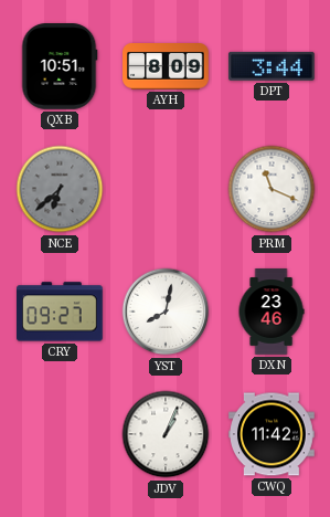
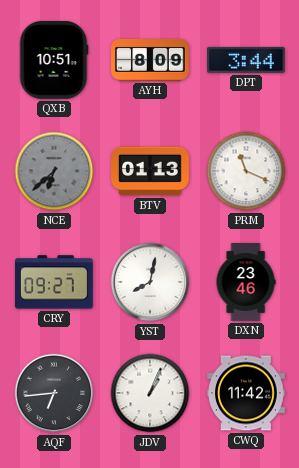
BTV: none -> 01:13 (150, 171)
AQF: none -> 6:44 (54, 393)
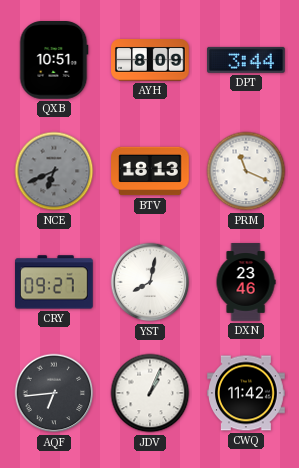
NCE: 6:38 -> 6:41 (54, 171)
BTV: 01:13 -> 18:13 (150, 171)
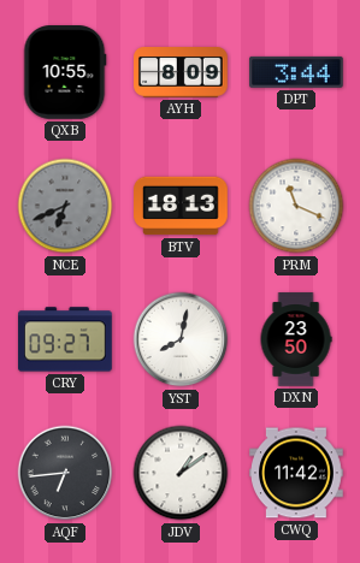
QXB: 10:51 -> 10:55 (65, 73)
DXN: 23:46 -> 23:50 (296, 339)
JDV: 1:04 -> 1:09 (181, 473)
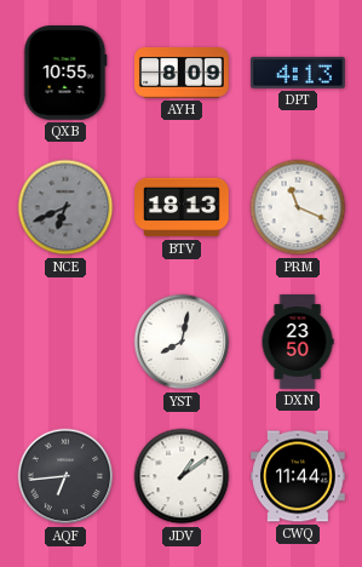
DPT: 3:44 -> 4:13 (299, 73)
CRY: 09:27 -> none (66, 339)
CWQ: 11:42 -> 11:44 (298, 476)
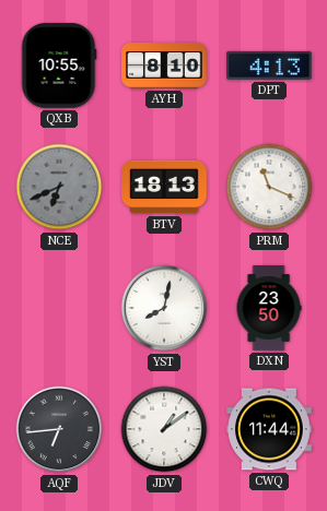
AYH: 8:09 -> 8:10 (164, 67)
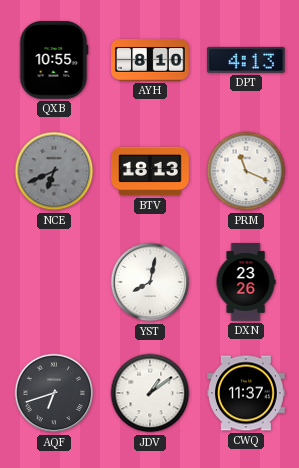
DXN: 23:50 -> 23:26 (246, 282)
AQF: 6:44 -> 6:42 (54, 393)
CWQ: 11:44 -> 11:37 (246, 393)
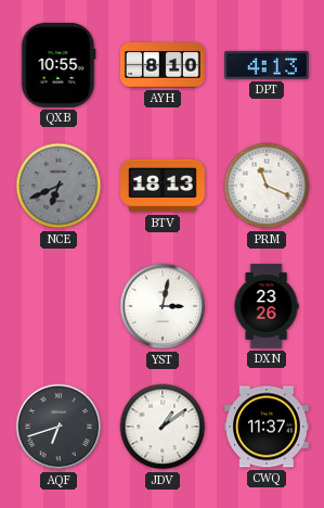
YST: 8:02 -> 3:02 (163, 306)
